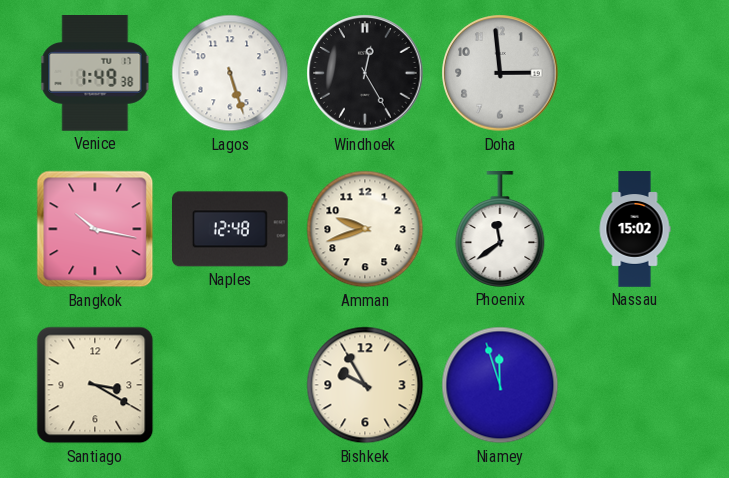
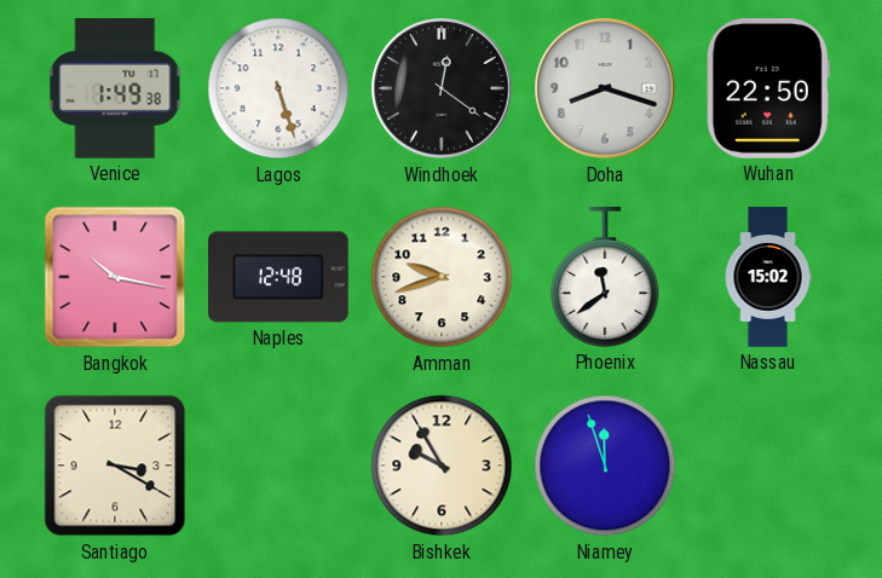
Windhoek: 12:25 -> 12:21 (442, 88)
Doha: 2:59 -> 8:18 (605, 88)
Wuhan: none -> 22:50 (768, 89)
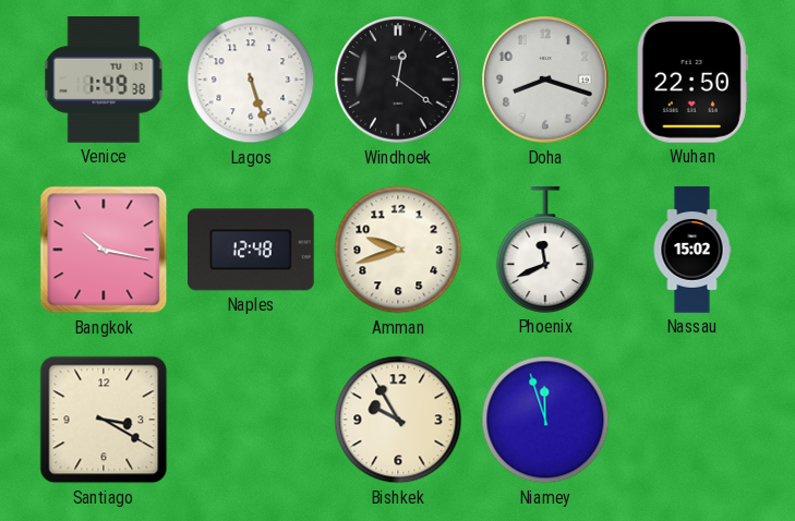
Phoenix: 11:39 -> 11:41 (545, 251)
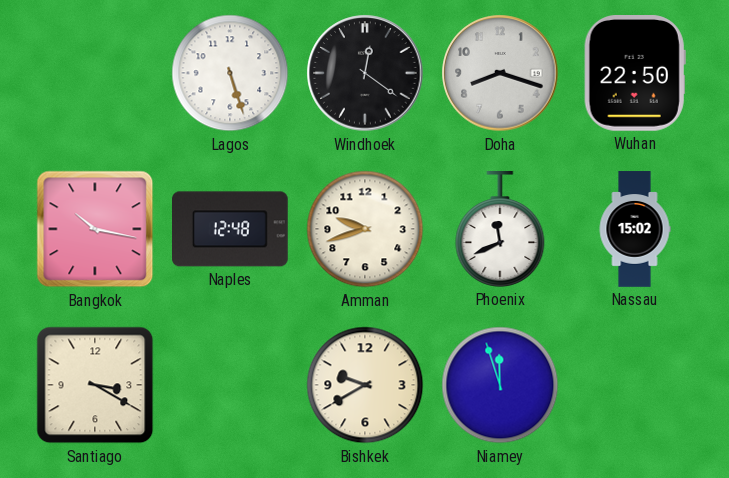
Venice: 1:49 -> none (104, 81)
Bishkek: 9:55 -> 9:40 (365, 385)
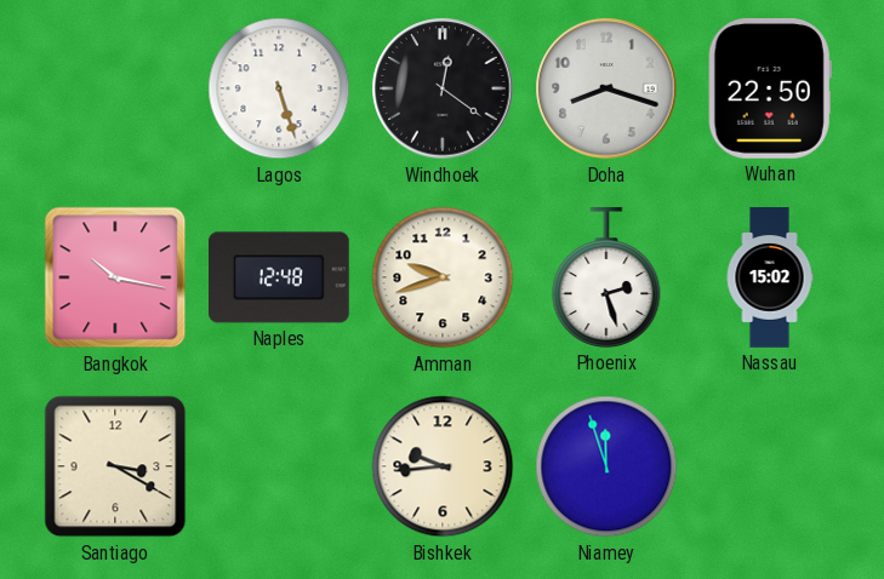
Phoenix: 11:41 -> 2:27 (606, 279)
Bishkek: 9:40 -> 9:44 (443, 466)
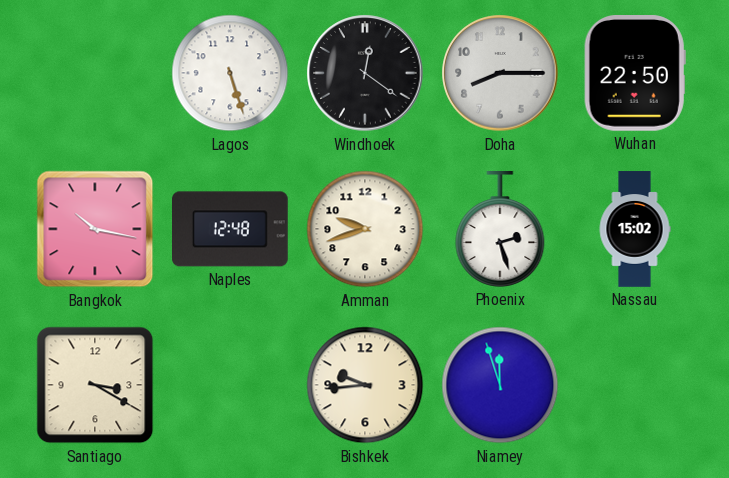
Doha: 8:18 -> 8:15 (500, 73)
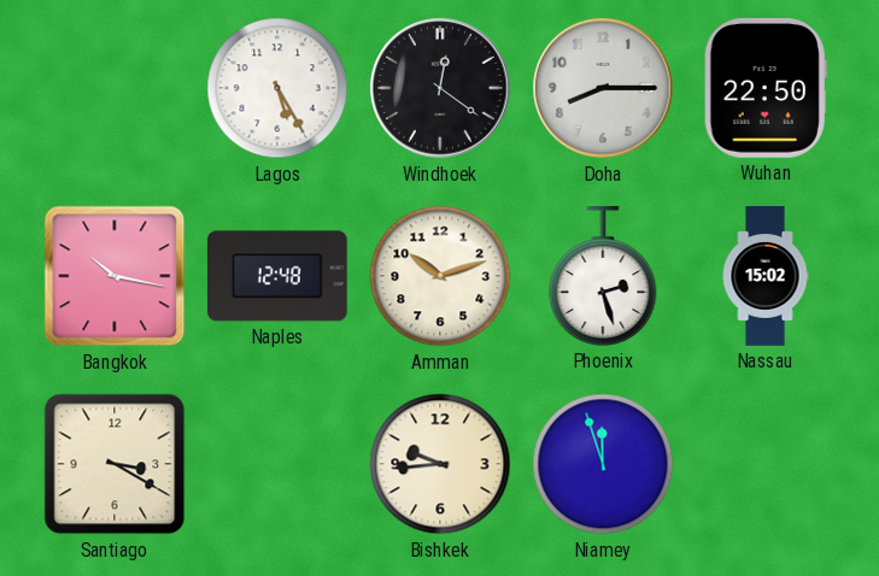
Lagos: 5:27 -> 5:25 (277, 88)
Amman: 9:42 -> 10:12 (440, 276)
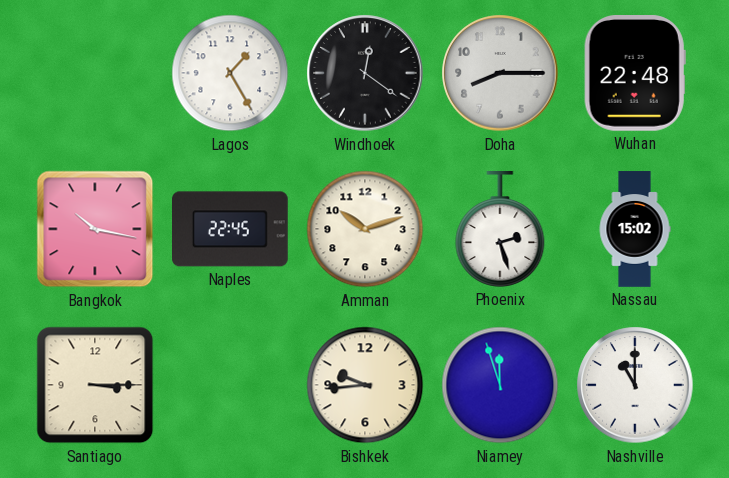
Lagos: 5:25 -> 1:25 (230, 73)
Wuhan: 22:50 -> 22:48 (635, 74)
Naples: 12:48 -> 22:45 (231, 229)
Santiago: 3:20 -> 3:15 (95, 385)
Nashville: none -> 11:00 (635, 385)
